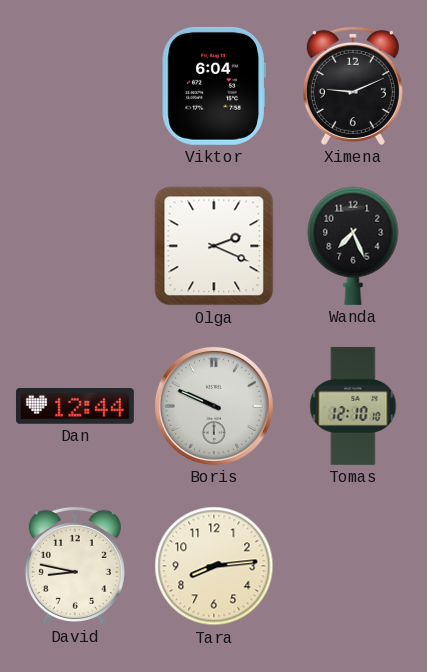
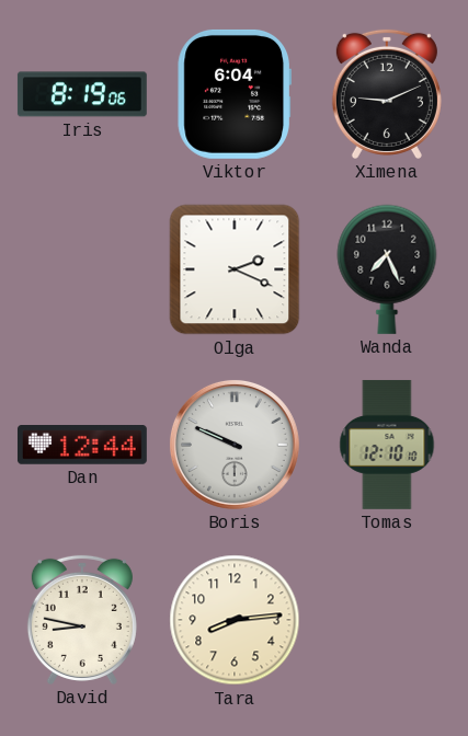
Iris: none -> 8:19 (82, 94)
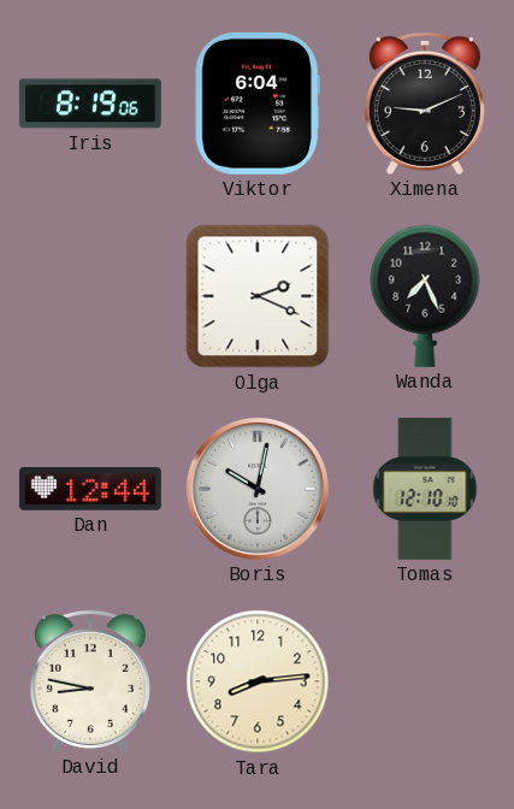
Boris: 9:49 -> 10:02 (258, 489)
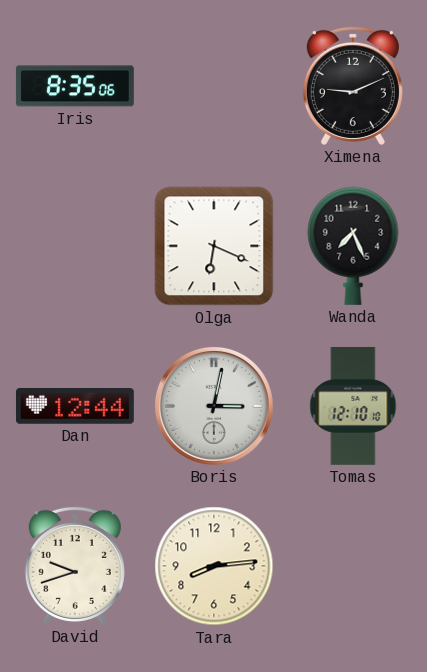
Iris: 8:19 -> 8:35 (75, 86)
Viktor: 6:04 -> none (258, 104)
Olga: 2:19 -> 6:19 (214, 246)
Boris: 10:02 -> 3:02 (214, 406)
David: 8:47 -> 9:42 (75, 566)
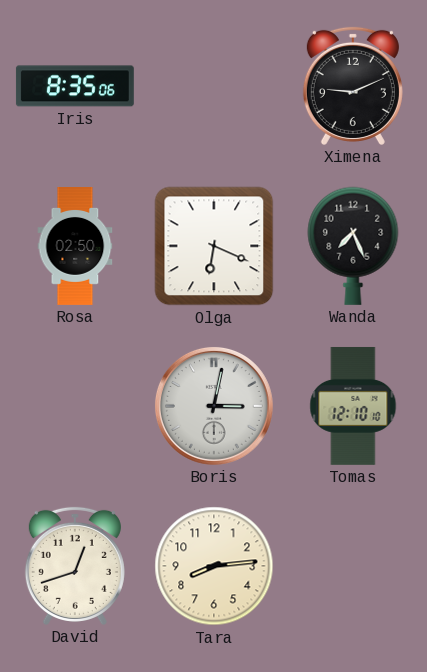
Rosa: none -> 02:50 (75, 247)
Dan: 12:44 -> none (75, 407)
David: 9:42 -> 12:42 (75, 566)
